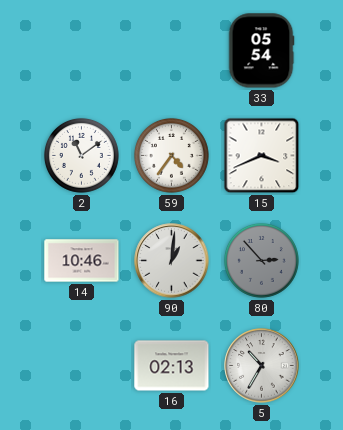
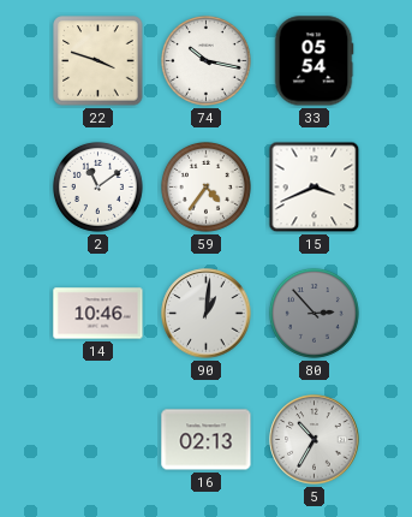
22: none -> 3:48 (98, 61)
74: none -> 10:17 (205, 60)
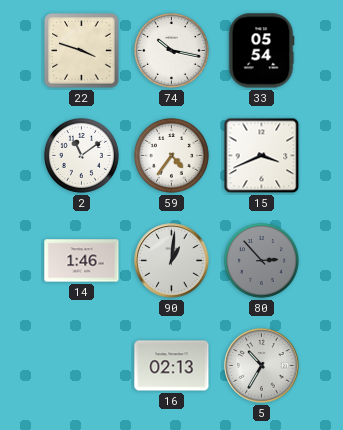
14: 10:46 -> 1:46 (82, 261)
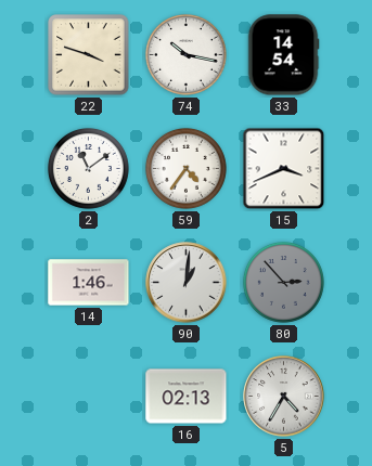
33: 05:54 -> 14:54 (283, 55)
5: 10:35 -> 4:35 (284, 397)
